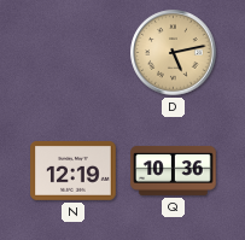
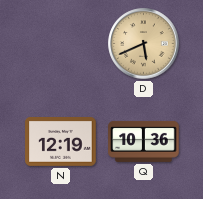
D: 5:13 -> 5:41 (144, 44)
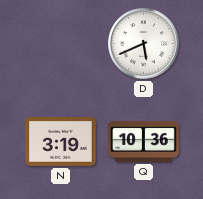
D dial: champagne -> white (144, 44)
N: 12:19 -> 3:19 (61, 142)
